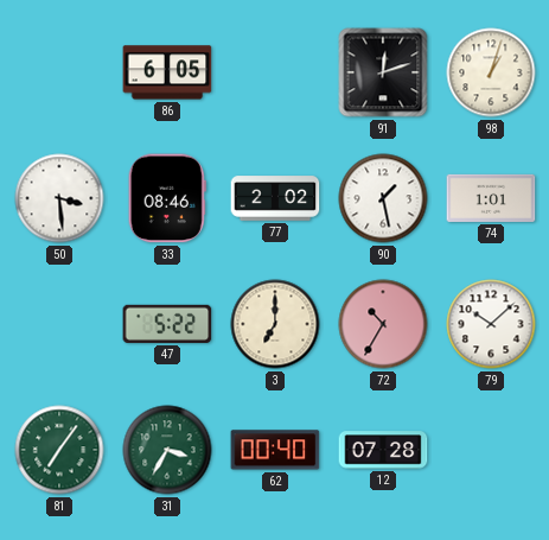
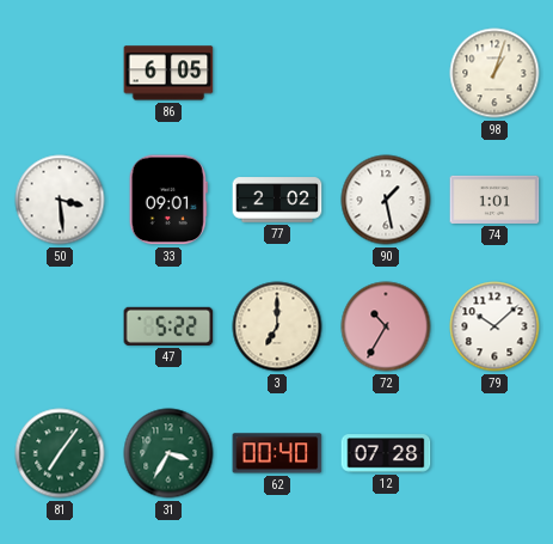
91: 12:12 -> none (383, 72)
33: 08:46 -> 09:01 (168, 200)
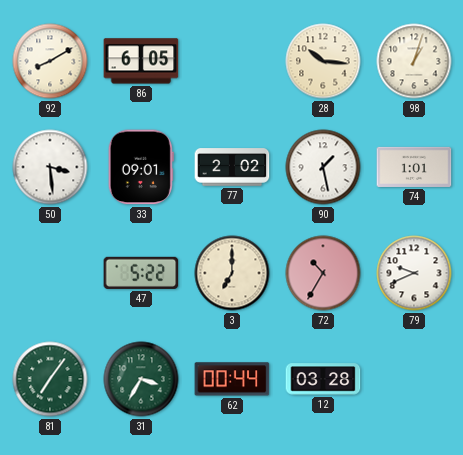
92: none -> 8:10 (50, 61)
28: none -> 10:16 (323, 61)
79: 10:08 -> 9:41 (414, 273)
62: 00:40 -> 00:44 (232, 379)
12: 07:28 -> 03:28 (323, 379)
